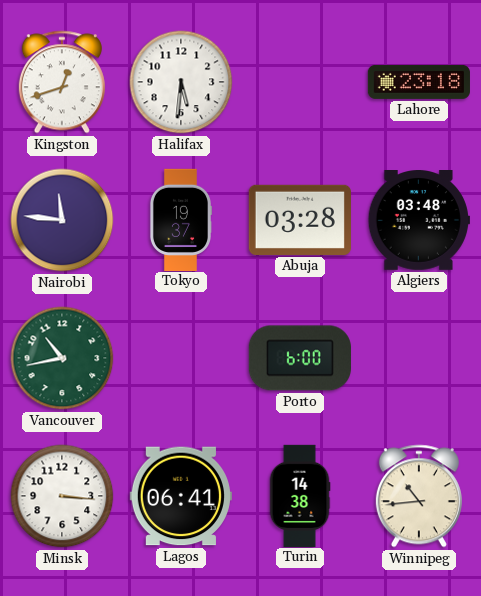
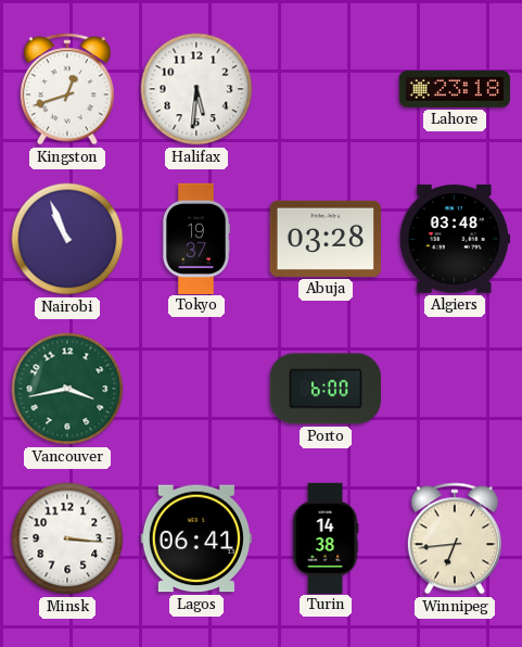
Nairobi: 11:46 -> 10:56 (67, 239)
Vancouver: 10:43 -> 3:43 (67, 389)
Winnipeg: 10:44 -> 6:44 (455, 538)
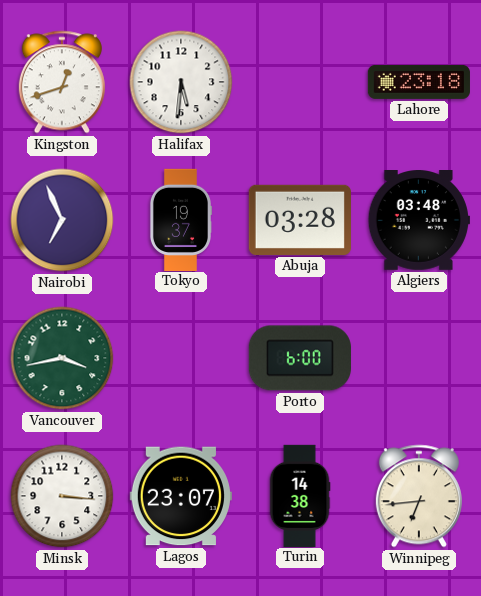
Nairobi: 10:56 -> 6:56 (62, 220)
Lagos: 06:41 -> 23:07 (181, 496)
